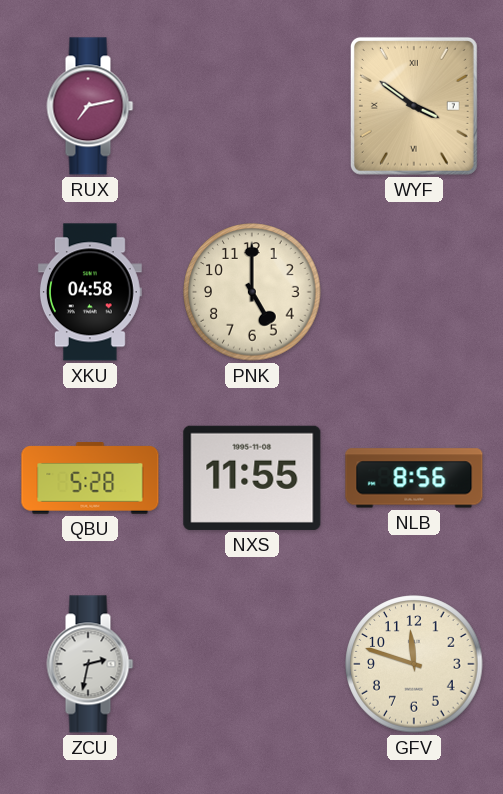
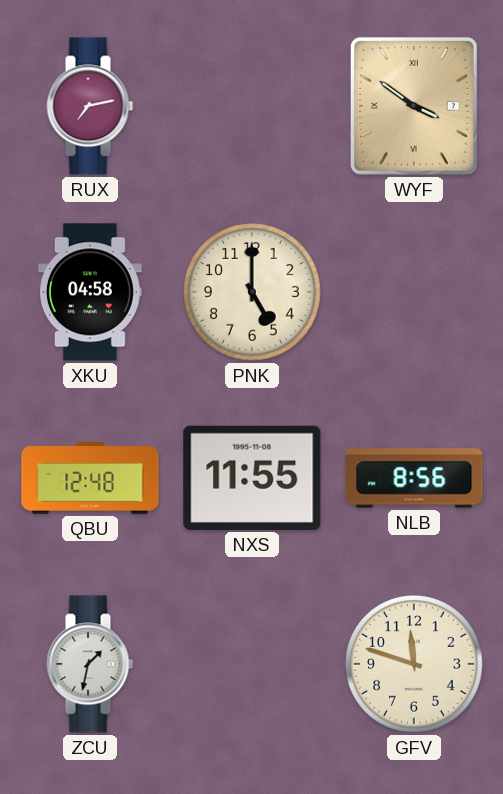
QBU: 5:28 -> 12:48 (90, 478)
ZCU: 2:32 -> 1:32 (90, 664)
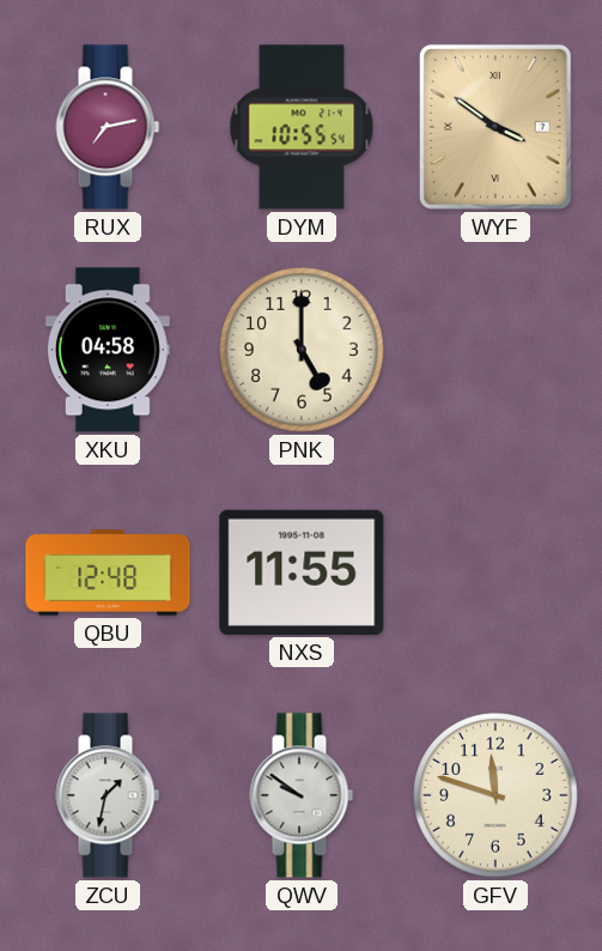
DYM: none -> 10:55 (302, 127)
NLB: 8:56 -> none (414, 478)
QWV: none -> 9:51 (302, 795)
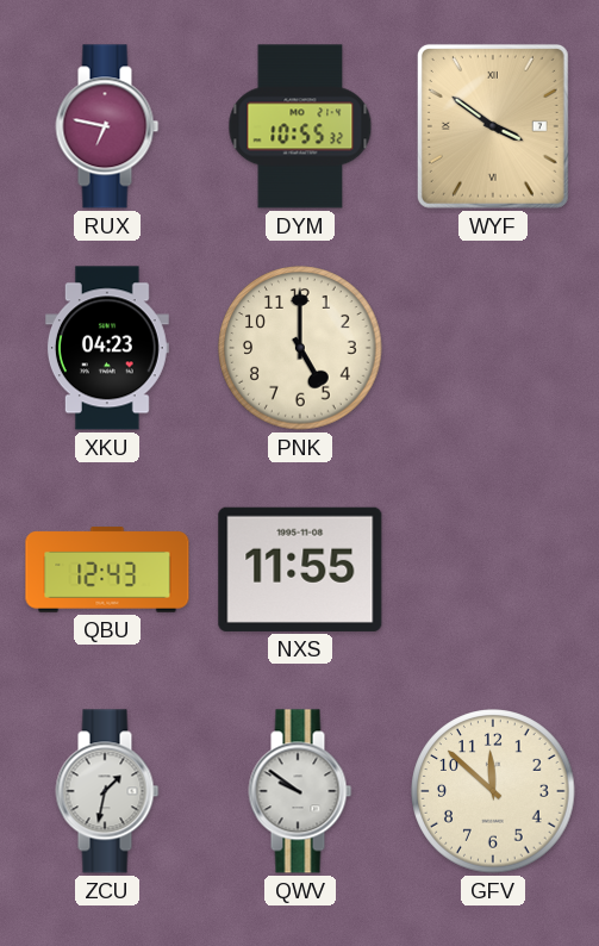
RUX: 7:13 -> 6:47 (107, 126)
DYM: 10:55:54 -> 10:55:32 (300, 126)
XKU: 04:58 -> 04:23 (107, 348)
QBU: 12:48 -> 12:43 (107, 570)
GFV: 11:48 -> 11:52 (493, 791)
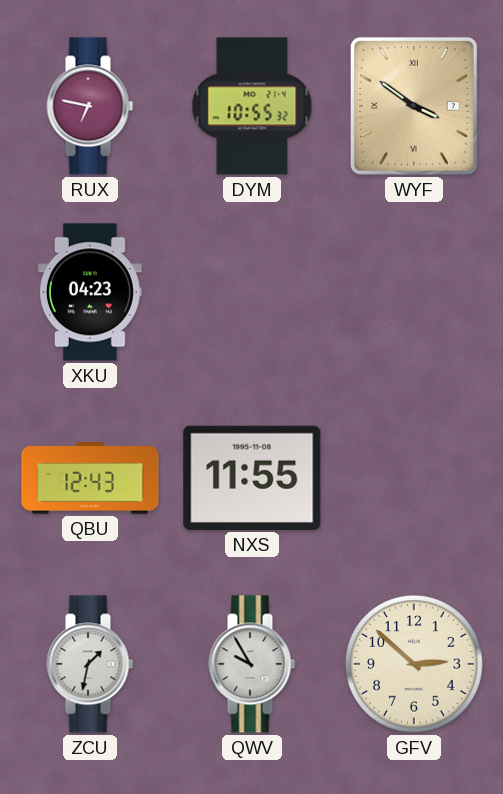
PNK: 5:00 -> none (300, 348)
QWV: 9:51 -> 9:55 (252, 664)
GFV: 11:52 -> 2:52 (414, 664)
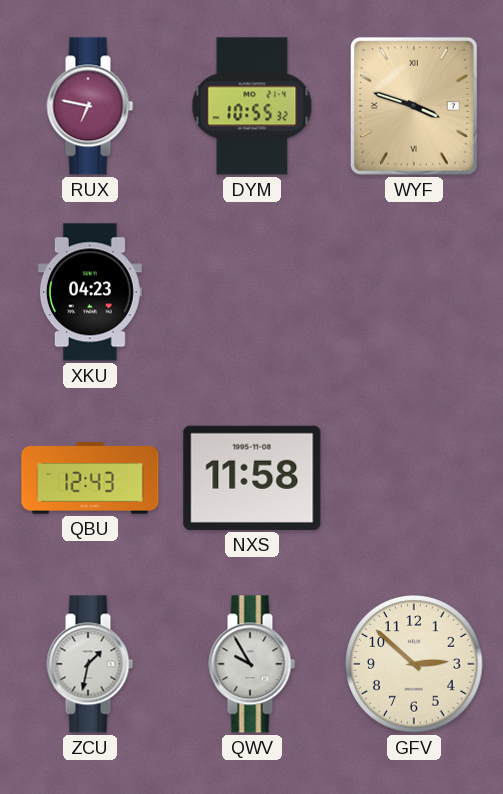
WYF: 3:51 -> 3:48 (414, 106)
NXS: 11:55 -> 11:58 (252, 478)
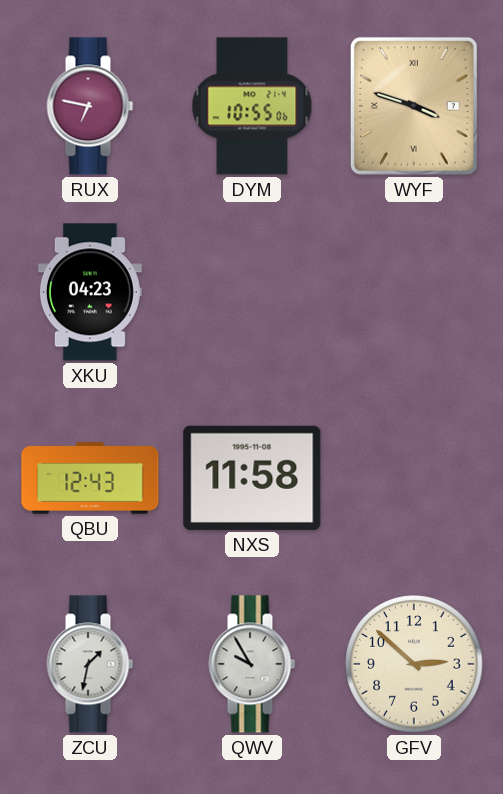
DYM: 10:55:32 -> 10:55:06 (252, 106)
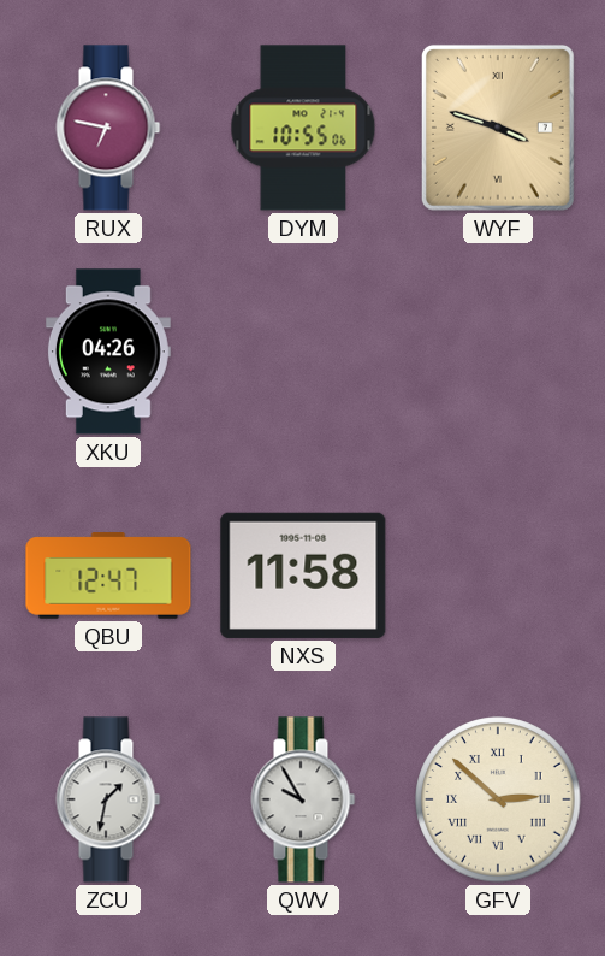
XKU: 04:23 -> 04:26 (108, 352)
QBU: 12:43 -> 12:47 (108, 576)
GFV numerals: Arabic -> Roman (498, 799)
